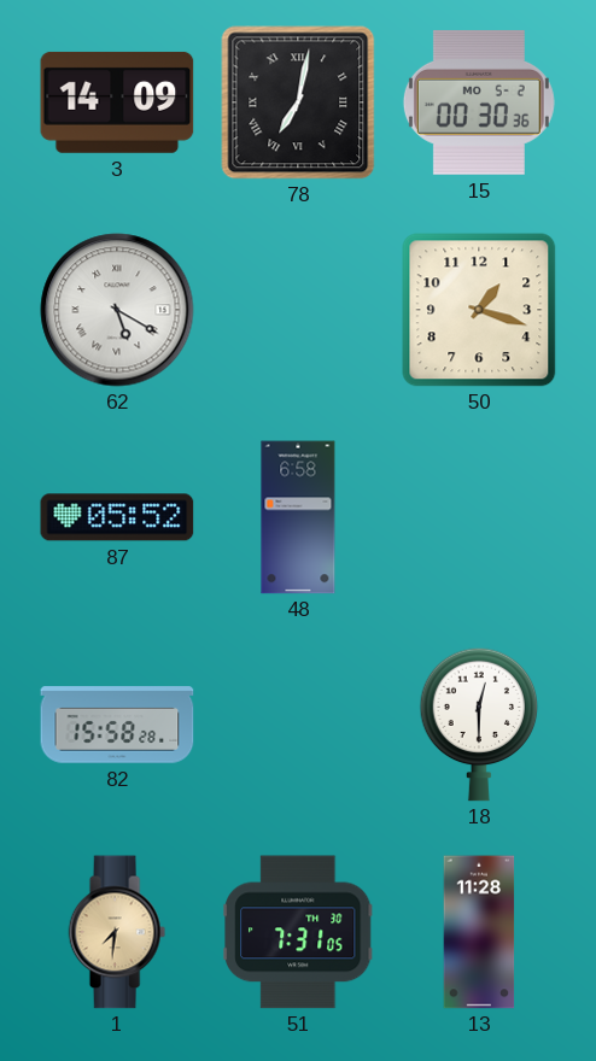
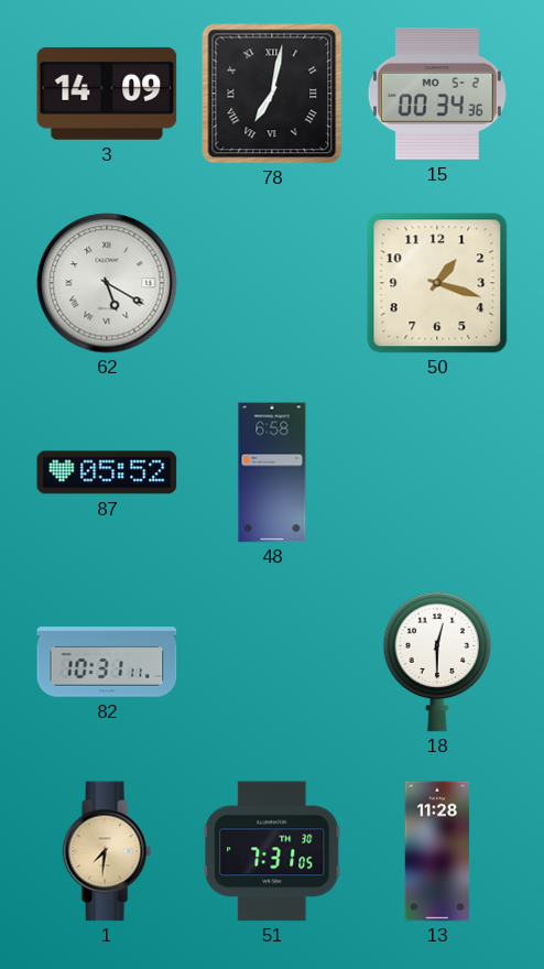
15: 00:30 -> 00:34 (437, 94)
82: 15:58 -> 10:31 (107, 662)
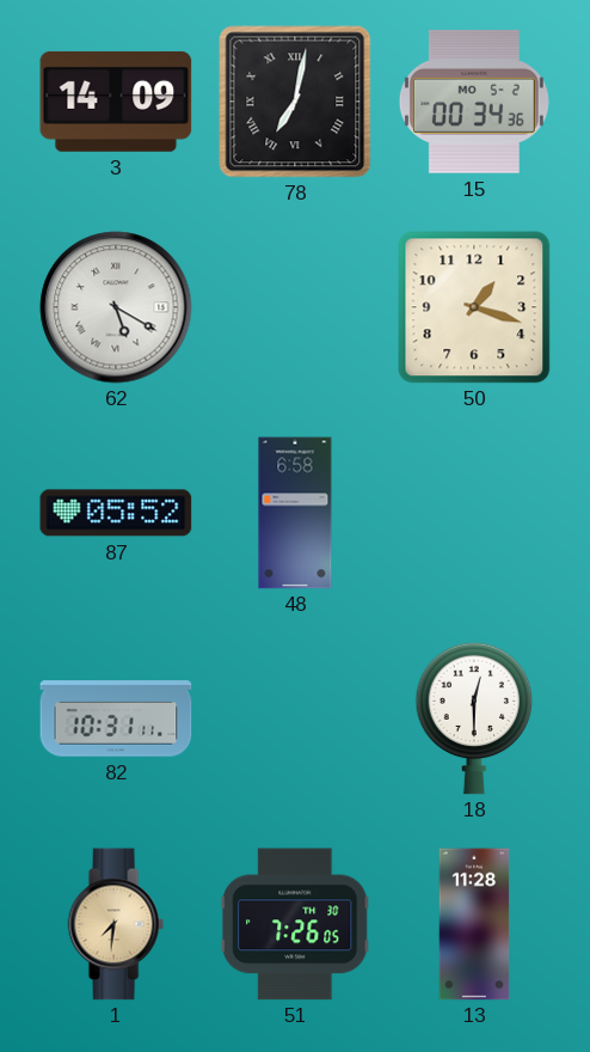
51: 7:31 -> 7:26 (296, 924)
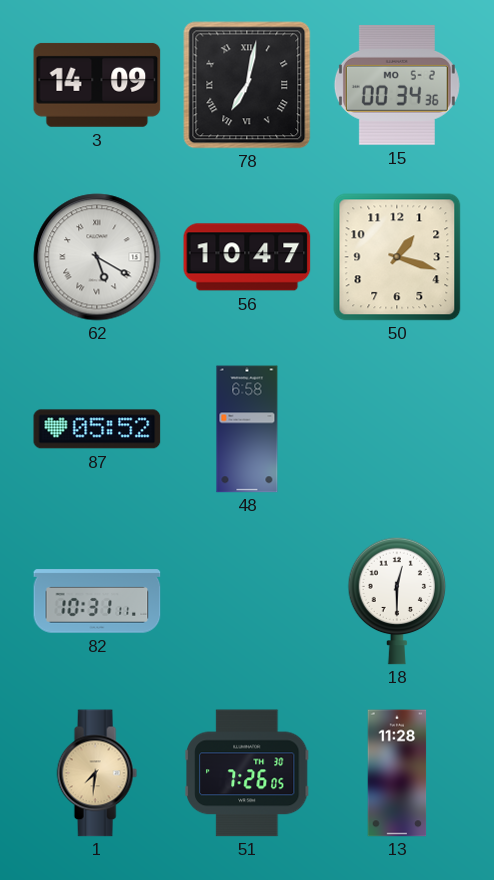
56: none -> 10:47 (247, 257)
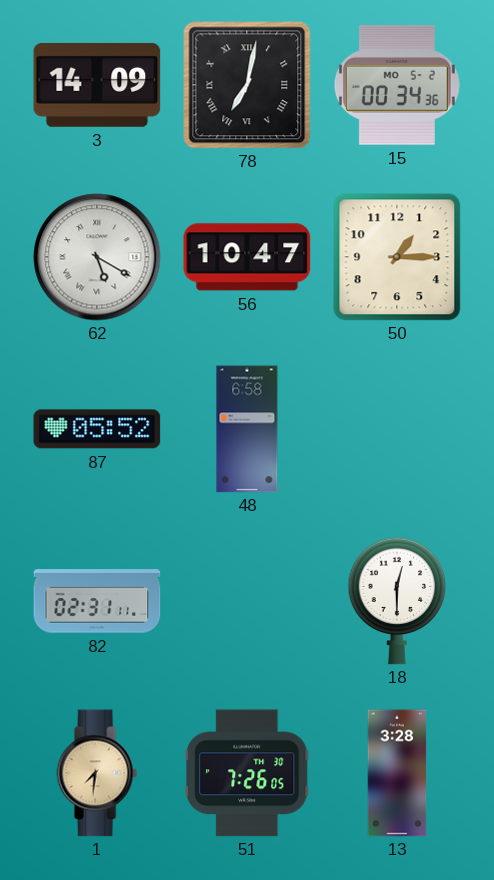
50: 1:18 -> 1:15 (397, 257)
82: 10:31 -> 02:31 (97, 601)
13: 11:28 -> 3:28 (397, 773)
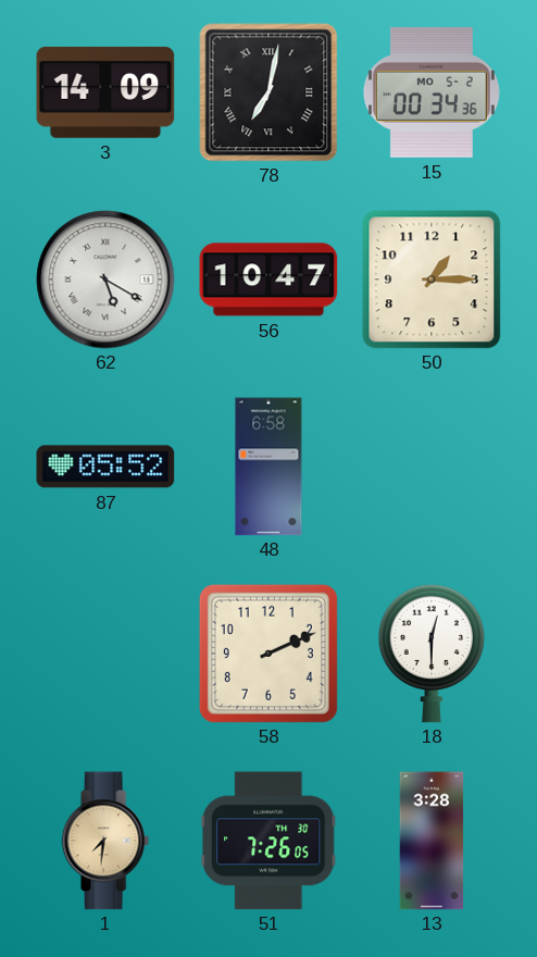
82: 02:31 -> none (97, 601)
58: none -> 2:11 (268, 654)
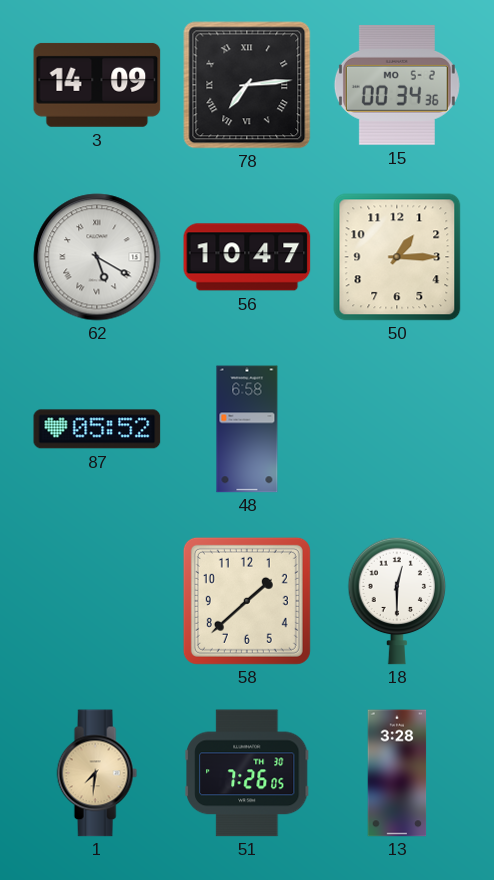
78: 7:02 -> 7:14 (247, 85)
58: 2:11 -> 1:38 (247, 601)
